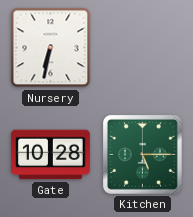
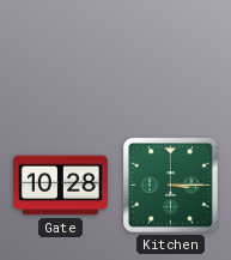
Nursery: 6:32 -> none (51, 48)
Kitchen: 5:15 -> 3:15 (170, 185)
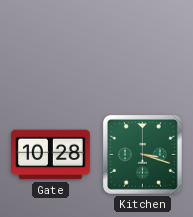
Kitchen: 3:15 -> 3:18 (142, 154)
